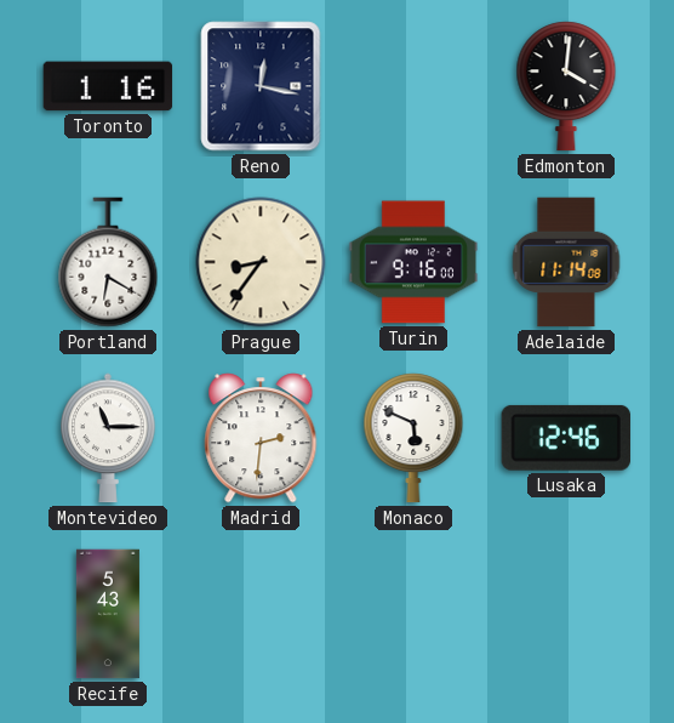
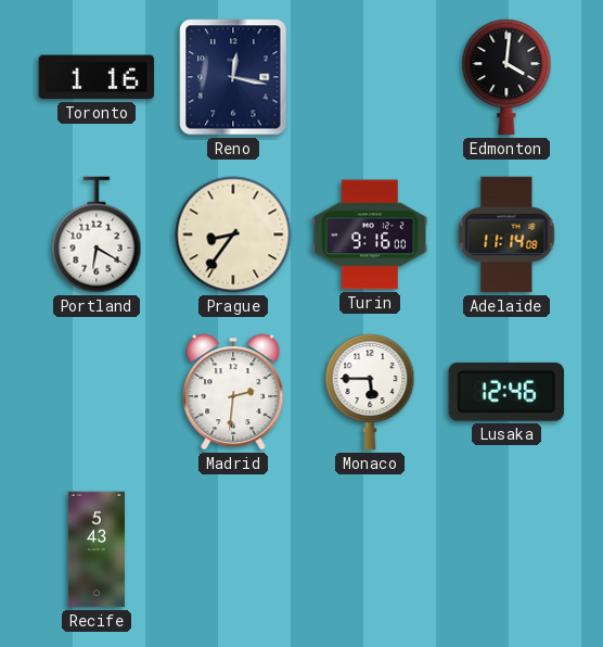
Montevideo: 11:15 -> none (108, 438)
Monaco: 5:49 -> 5:45 (370, 392)
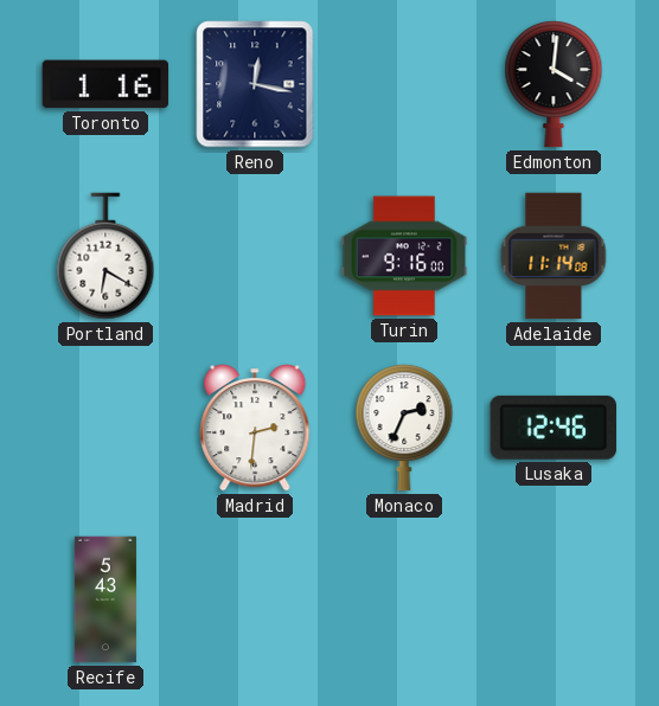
Prague: 8:36 -> none (233, 234)
Monaco: 5:45 -> 2:34 (404, 428)
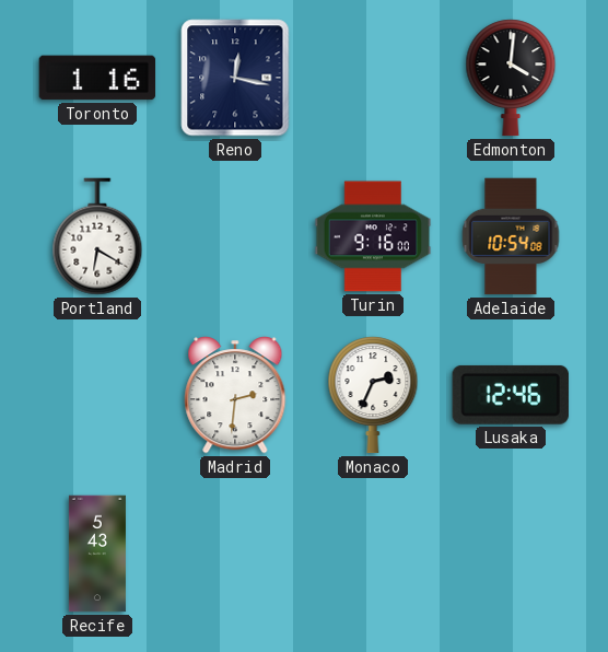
Adelaide: 11:14 -> 10:54 (511, 236)
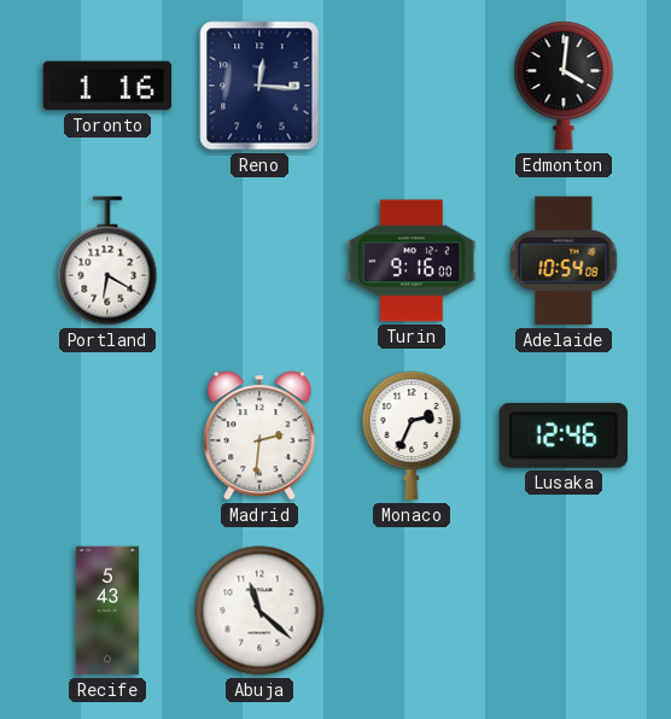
Reno: 12:17 -> 12:16 (259, 86)
Abuja: none -> 11:22 (259, 610)
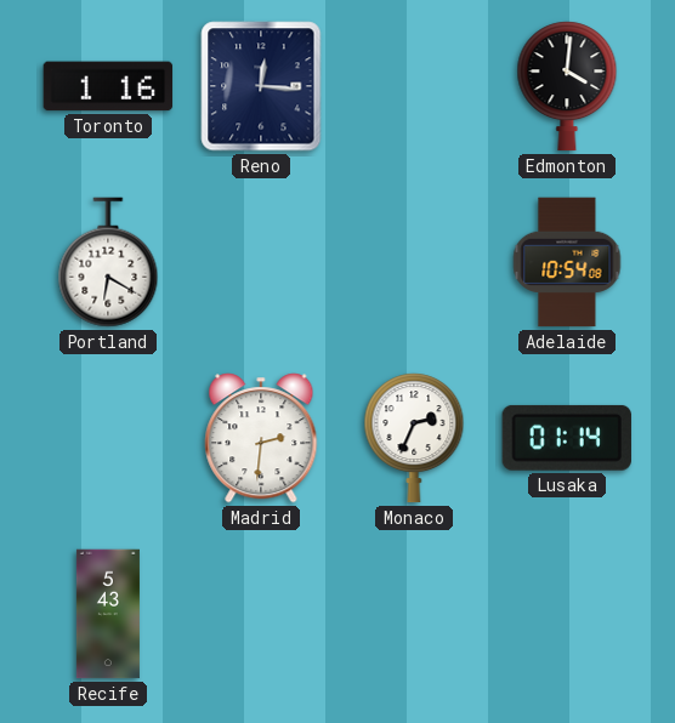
Turin: 9:16 -> none (412, 261)
Lusaka: 12:46 -> 01:14 (567, 438)
Abuja: 11:22 -> none (259, 610)
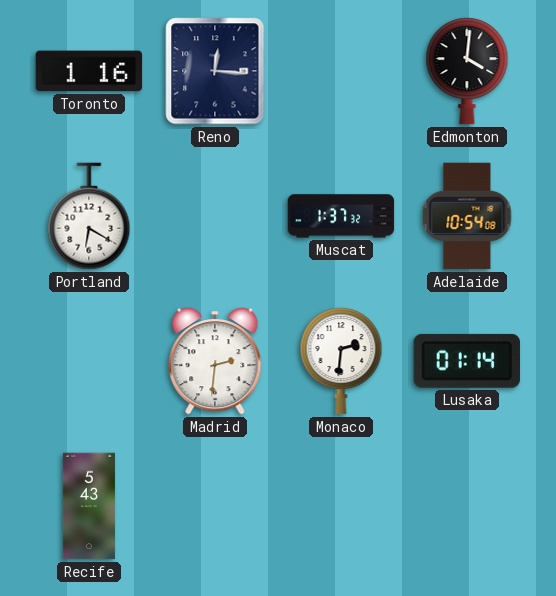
Muscat: none -> 1:37 (341, 216)
Monaco: 2:34 -> 2:31 (341, 361)
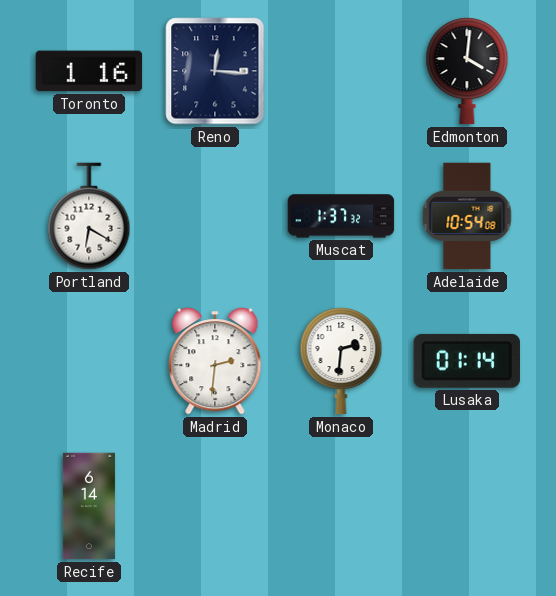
Recife: 5:43 -> 6:14 (89, 506)
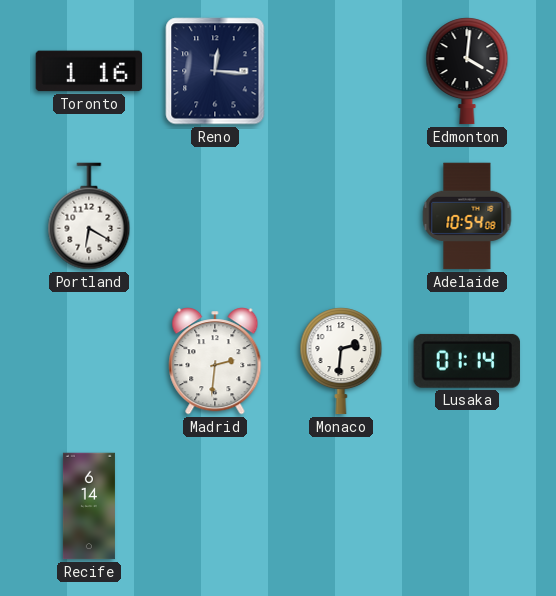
Muscat: 1:37 -> none (341, 216)
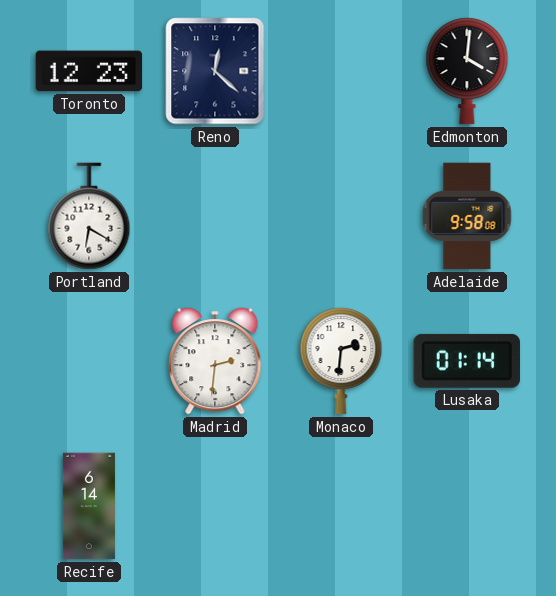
Toronto: 1:16 -> 12:23 (89, 71)
Reno: 12:16 -> 12:22 (215, 71)
Adelaide: 10:54 -> 9:58 (467, 216)
